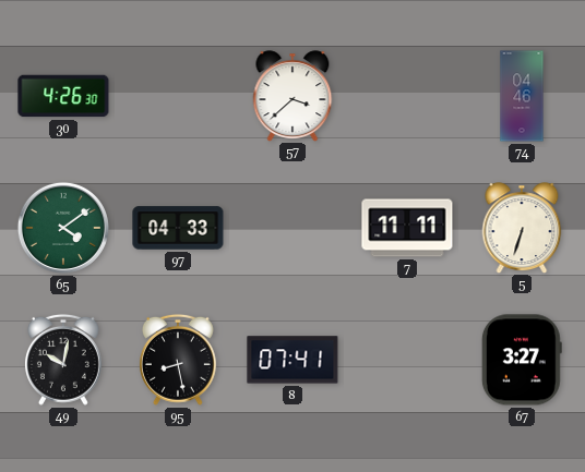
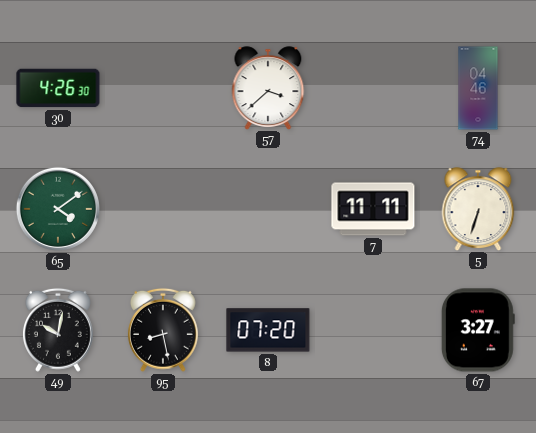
97: 04:33 -> none (178, 228)
8: 07:41 -> 07:20 (268, 330)
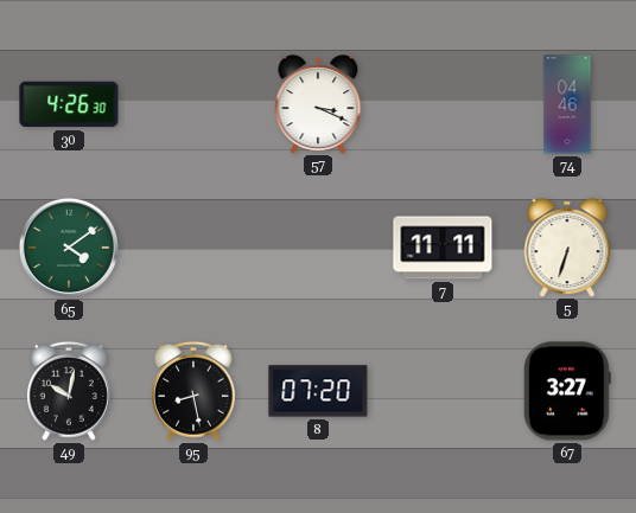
57: 3:38 -> 3:19 (318, 104)
